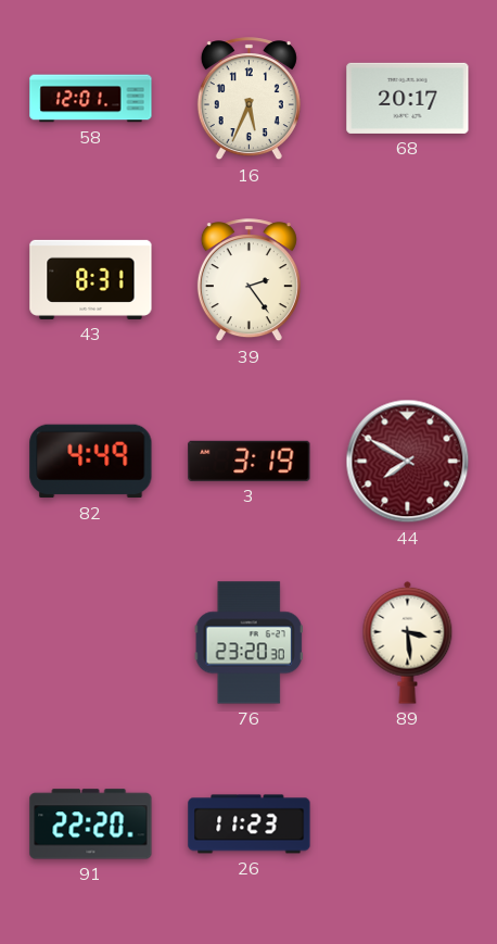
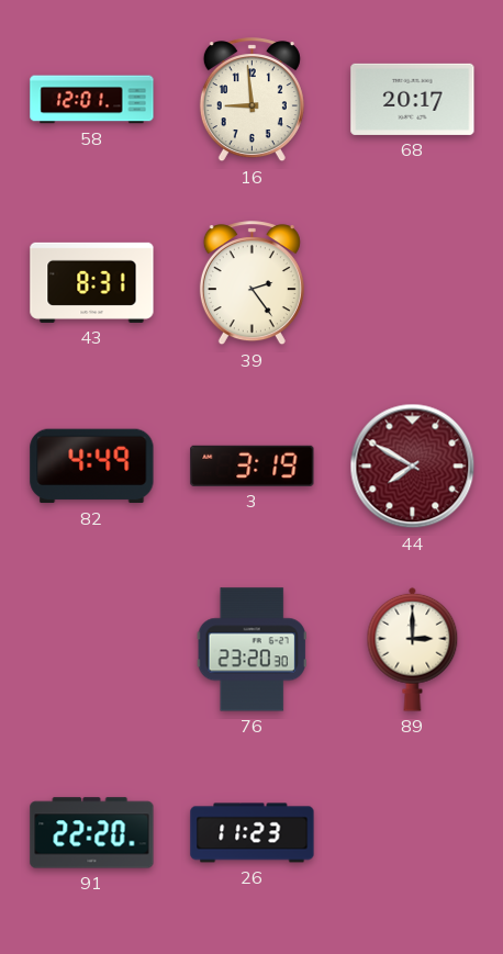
16: 5:34 -> 8:59 (251, 100)
89: 3:29 -> 3:00 (413, 649)
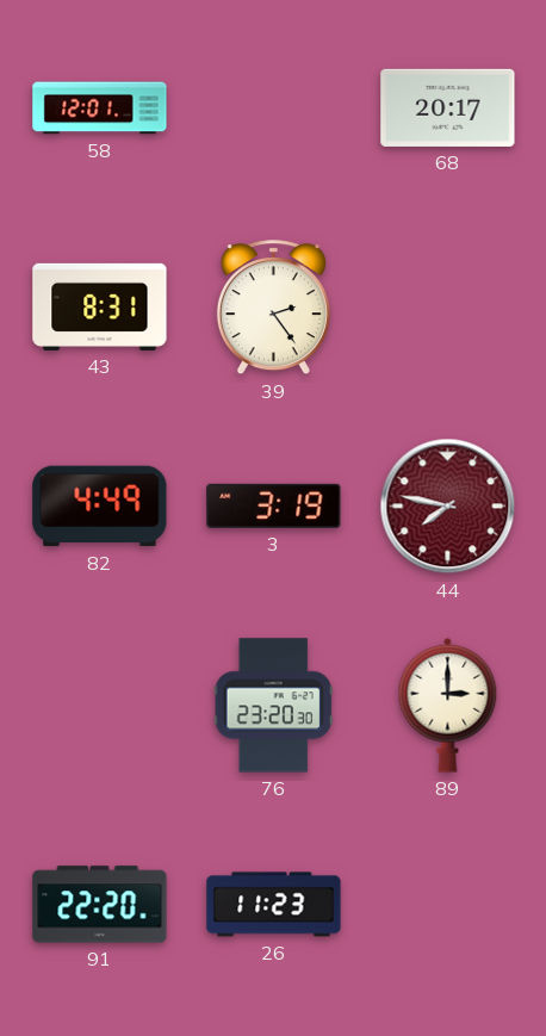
16: 8:59 -> none (251, 100)
44: 7:50 -> 7:47 (448, 507)
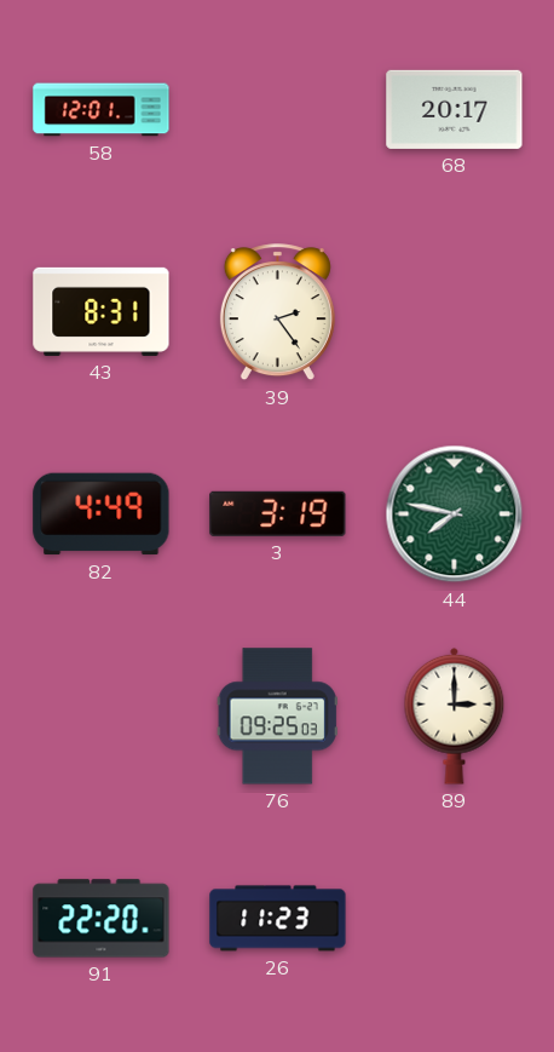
44 dial: burgundy -> green (455, 514)
76: 23:20 -> 09:25 (277, 717)
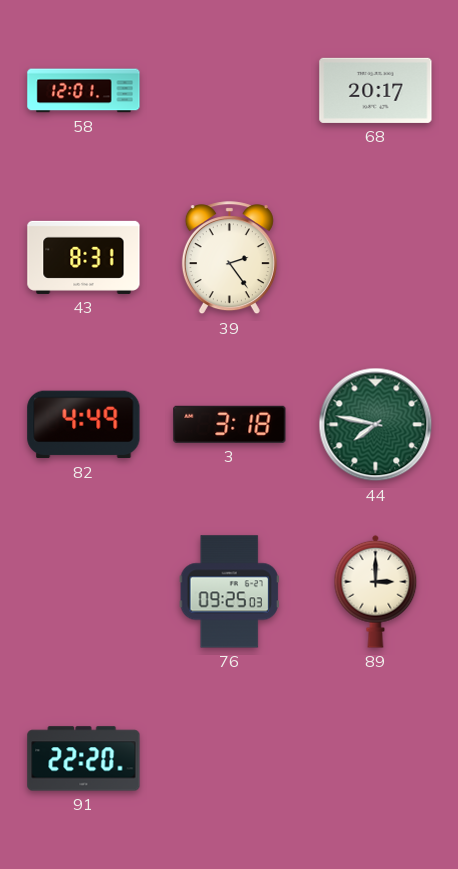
3: 3:19 -> 3:18 (230, 424)
26: 11:23 -> none (278, 919)
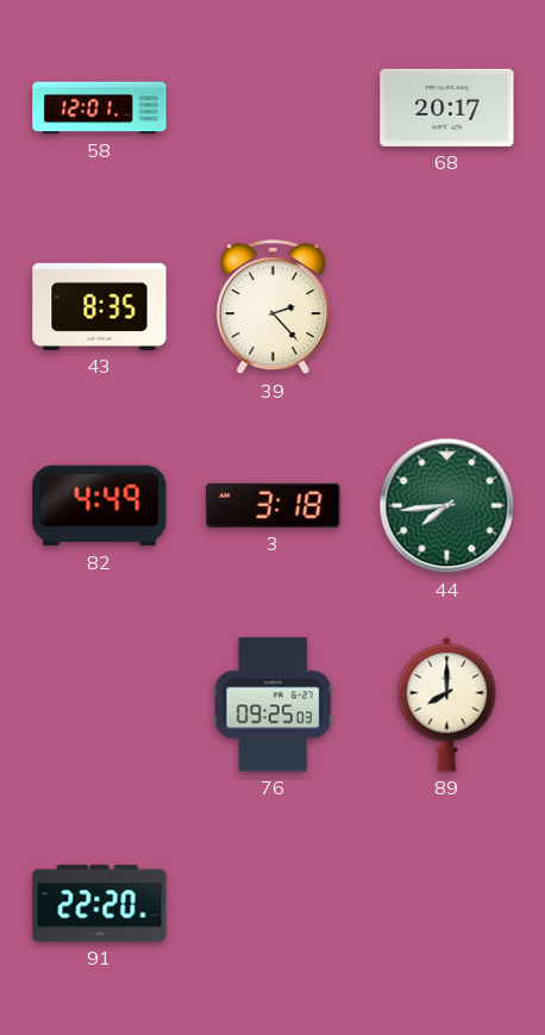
43: 8:31 -> 8:35 (100, 306)
39: 2:24 -> 2:23 (272, 307)
44: 7:47 -> 7:44 (447, 506)
89: 3:00 -> 8:00 (447, 704)
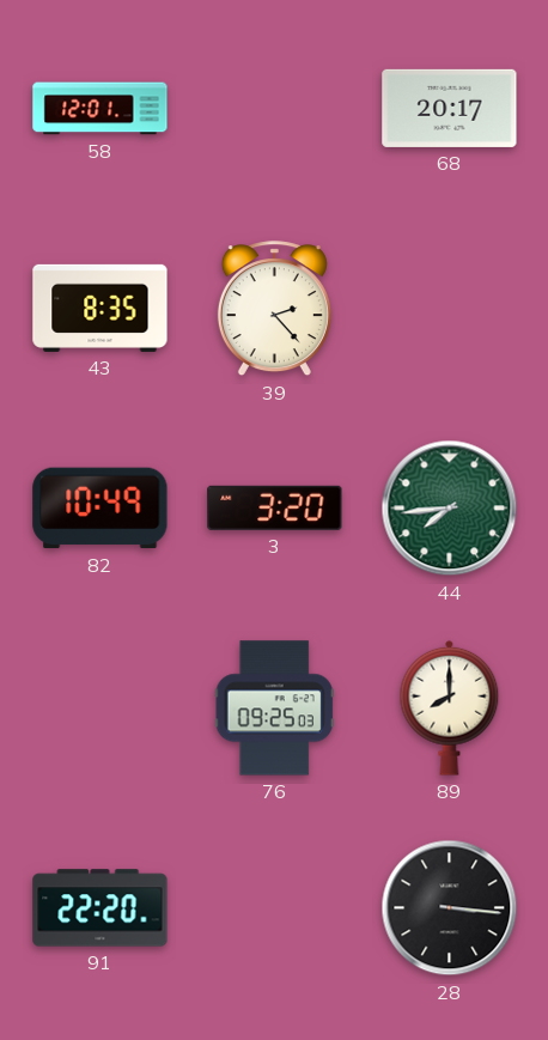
82: 4:49 -> 10:49 (101, 509)
3: 3:18 -> 3:20 (275, 507)
28: none -> 3:16 (450, 908)
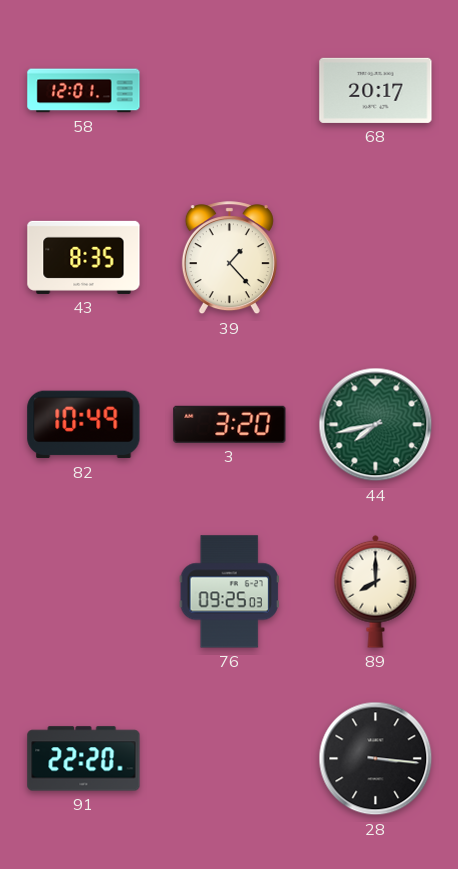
39: 2:23 -> 1:23 (229, 258)
44: 7:44 -> 7:43 (376, 425)
